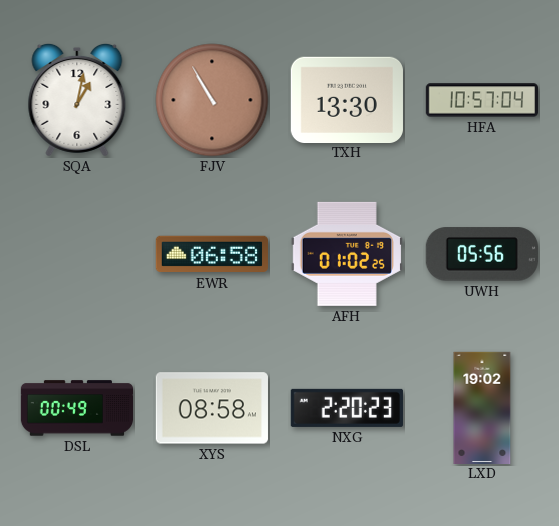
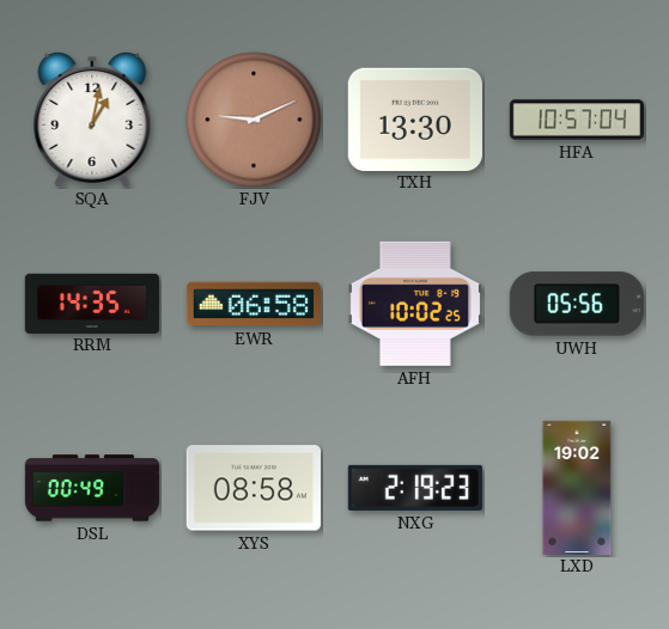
FJV: 10:55 -> 9:11 (254, 120)
RRM: none -> 14:35 (92, 303)
AFH: 01:02 -> 10:02 (415, 304)
NXG: 2:20 -> 2:19 (415, 488)
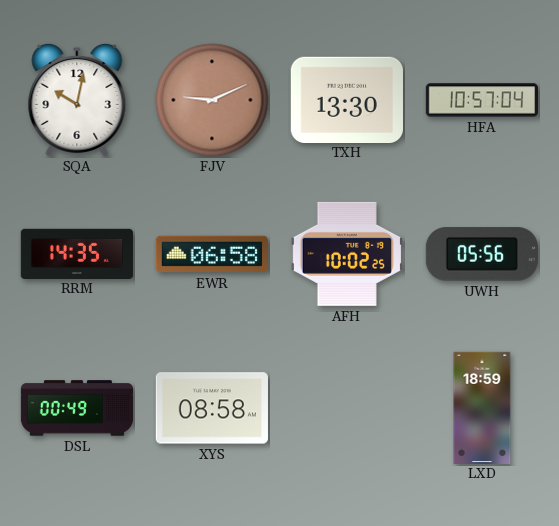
SQA: 1:02 -> 10:02 (77, 100)
NXG: 2:19 -> none (415, 488)
LXD: 19:02 -> 18:59 (482, 407)
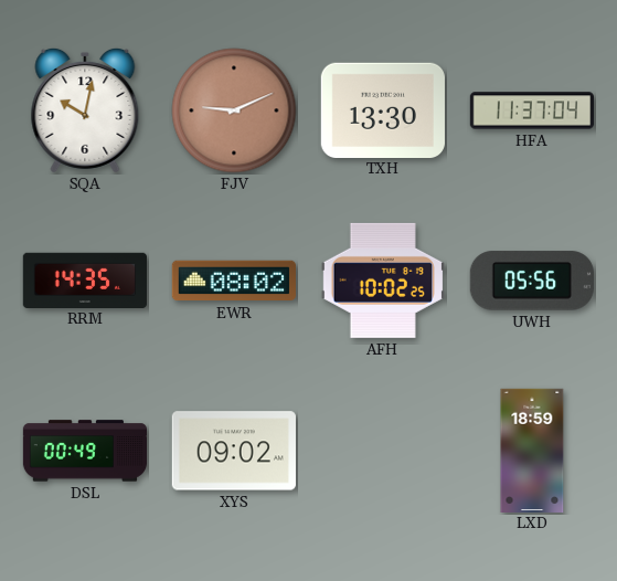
HFA: 10:57 -> 11:37 (532, 110)
EWR: 06:58 -> 08:02 (234, 281)
XYS: 08:58 -> 09:02 (234, 451)
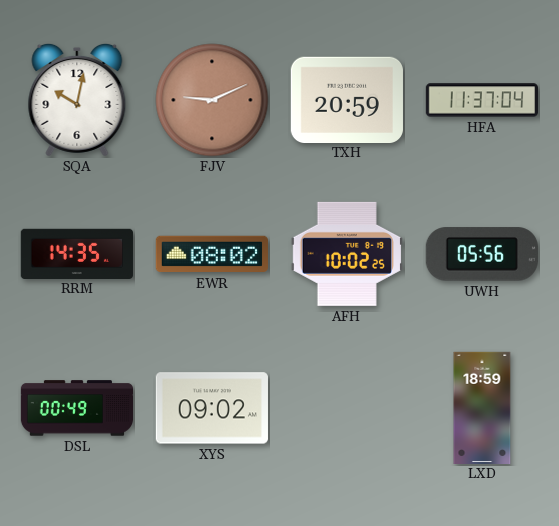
TXH: 13:30 -> 20:59 (347, 99)
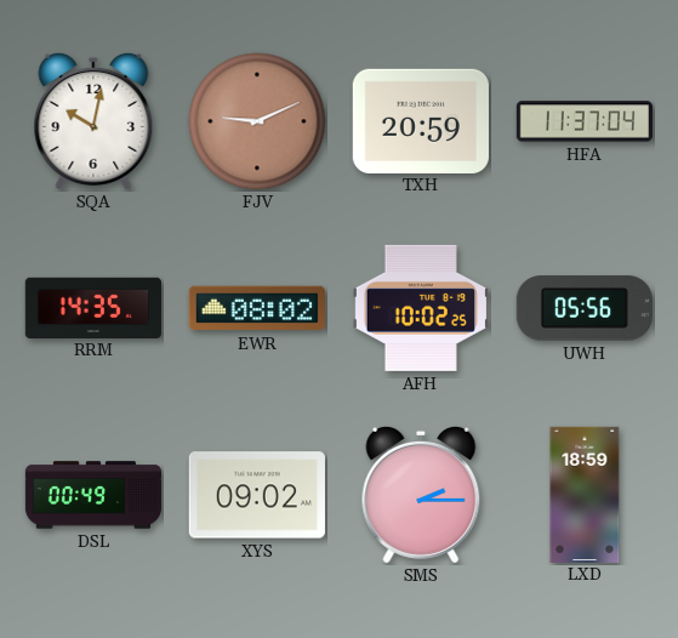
SMS: none -> 2:15 (421, 495)
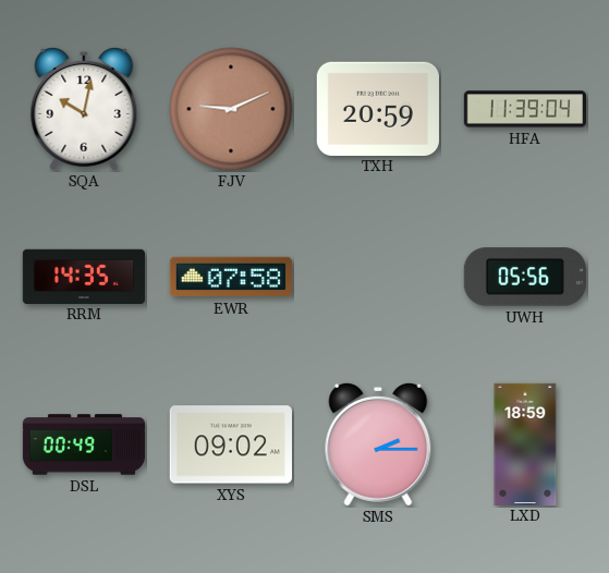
HFA: 11:37 -> 11:39 (525, 109)
EWR: 08:02 -> 07:58 (231, 277)
AFH: 10:02 -> none (421, 308)
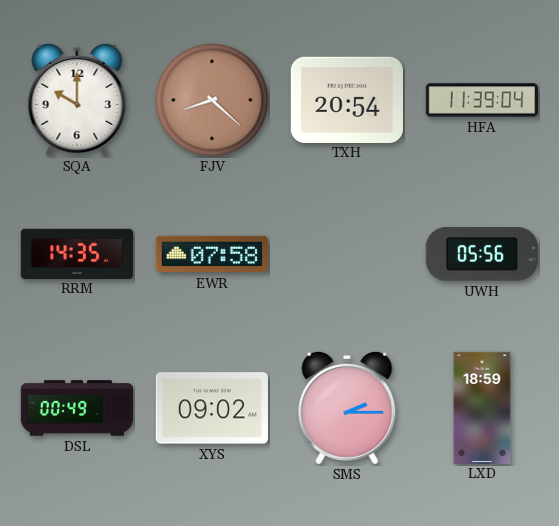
SQA: 10:02 -> 10:00 (77, 100)
FJV: 9:11 -> 8:22 (212, 100)
TXH: 20:59 -> 20:54 (347, 99)
